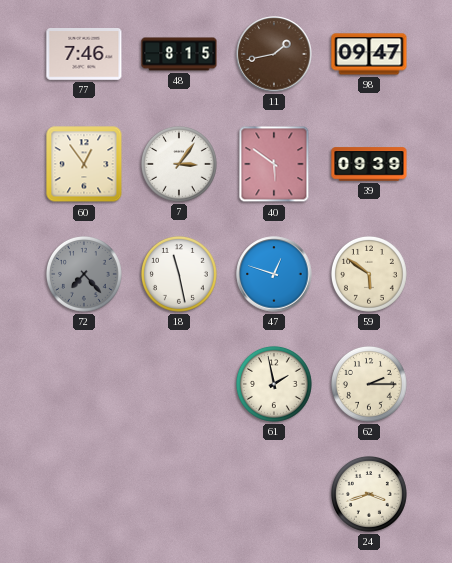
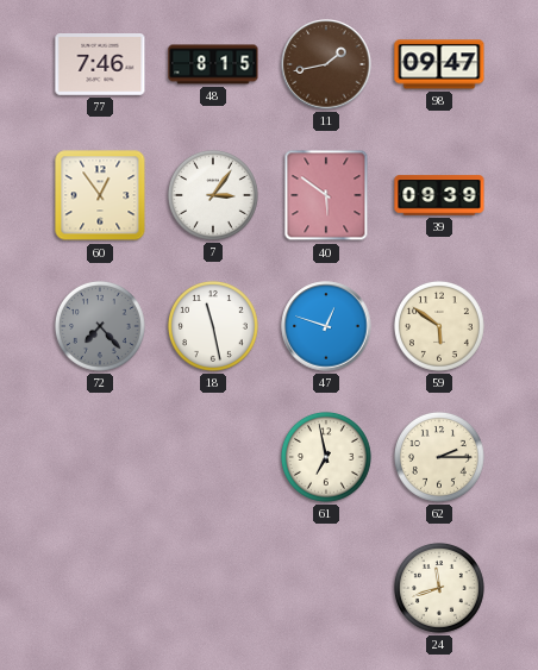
61: 1:58 -> 6:58 (326, 457)
24: 3:42 -> 11:42 (439, 588)
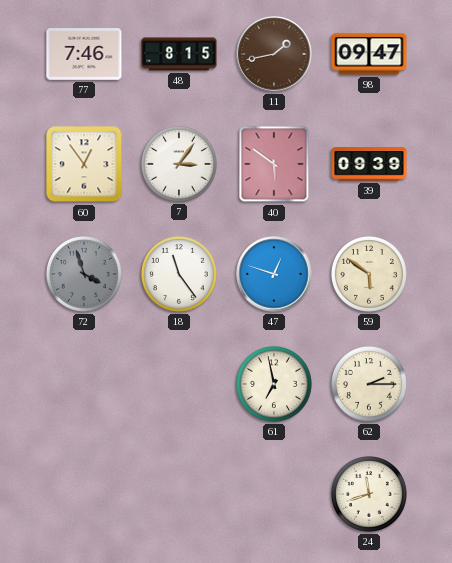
72: 7:23 -> 3:57 (84, 274)
18: 11:28 -> 11:24 (179, 274)
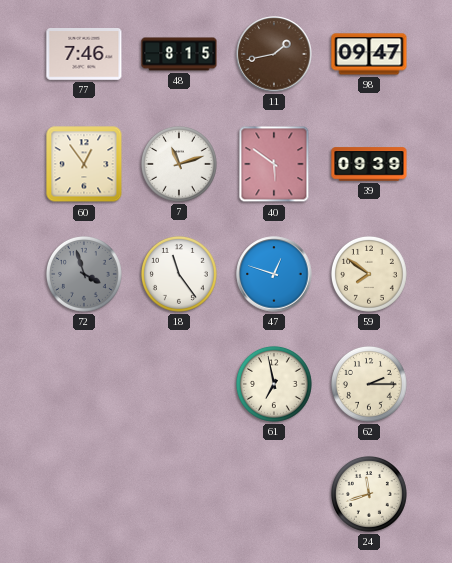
7: 3:06 -> 11:12 (179, 164)
59: 5:51 -> 7:51 (369, 274)
